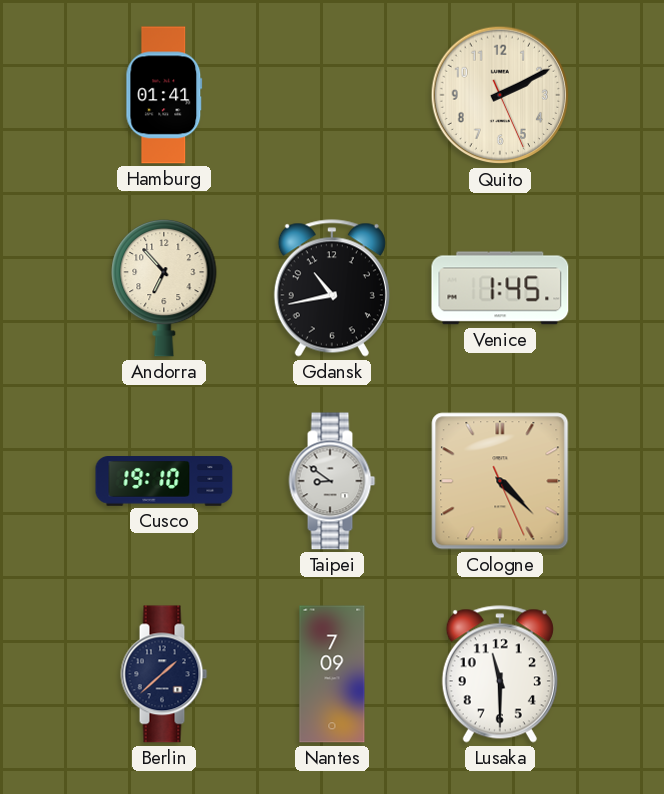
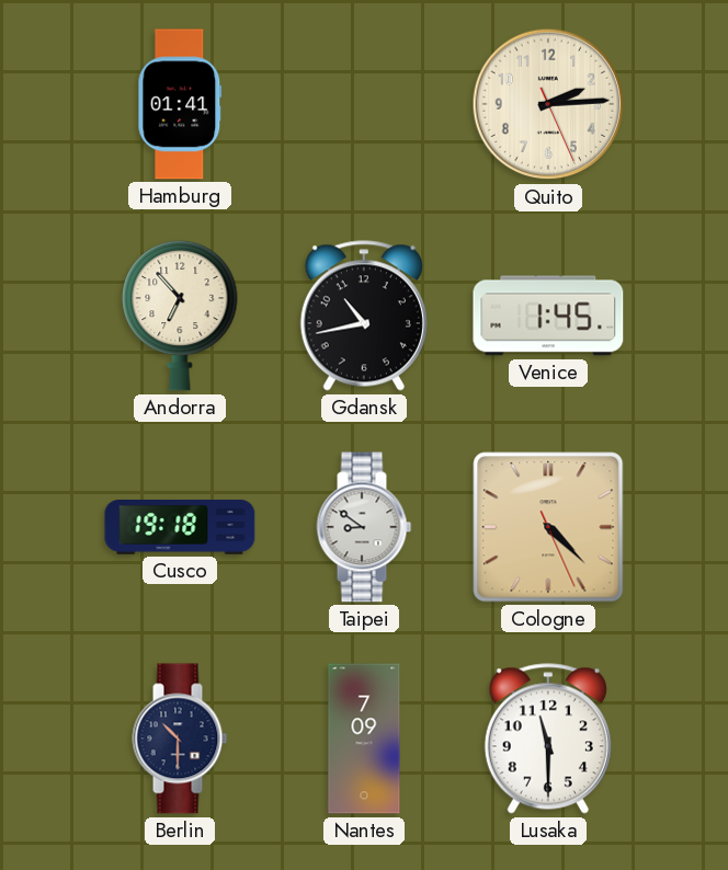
Quito: 2:10 -> 2:14 (548, 104)
Cusco: 19:10 -> 19:18 (180, 528)
Berlin: 1:38 -> 10:30 (180, 739)
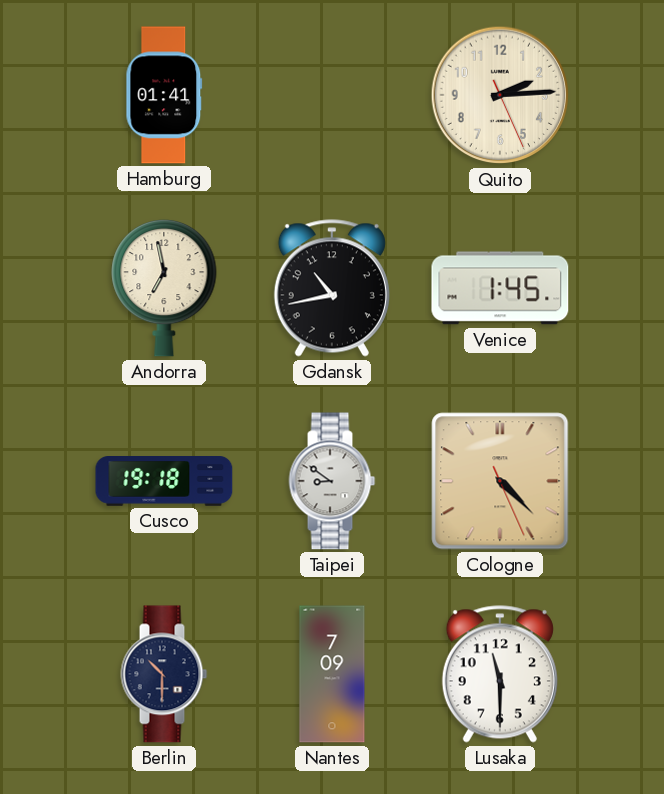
Andorra: 6:53 -> 6:58 (164, 288)
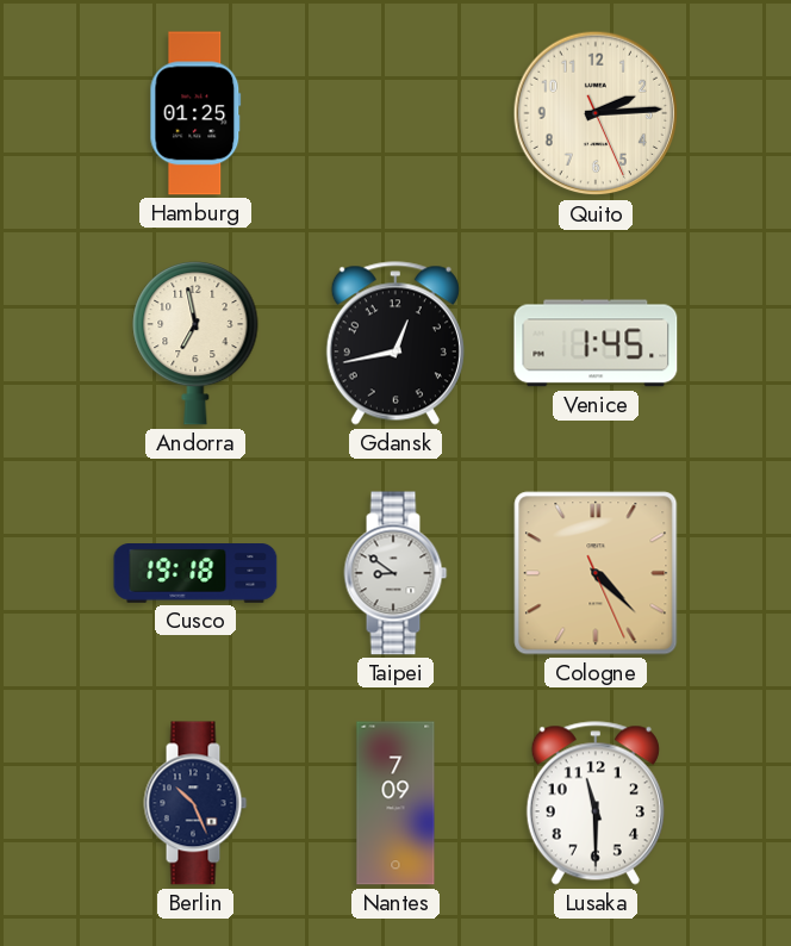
Hamburg: 01:41 -> 01:25 (195, 113)
Gdansk: 10:43 -> 12:43 (395, 343)
Berlin: 10:30 -> 10:26 (195, 803)
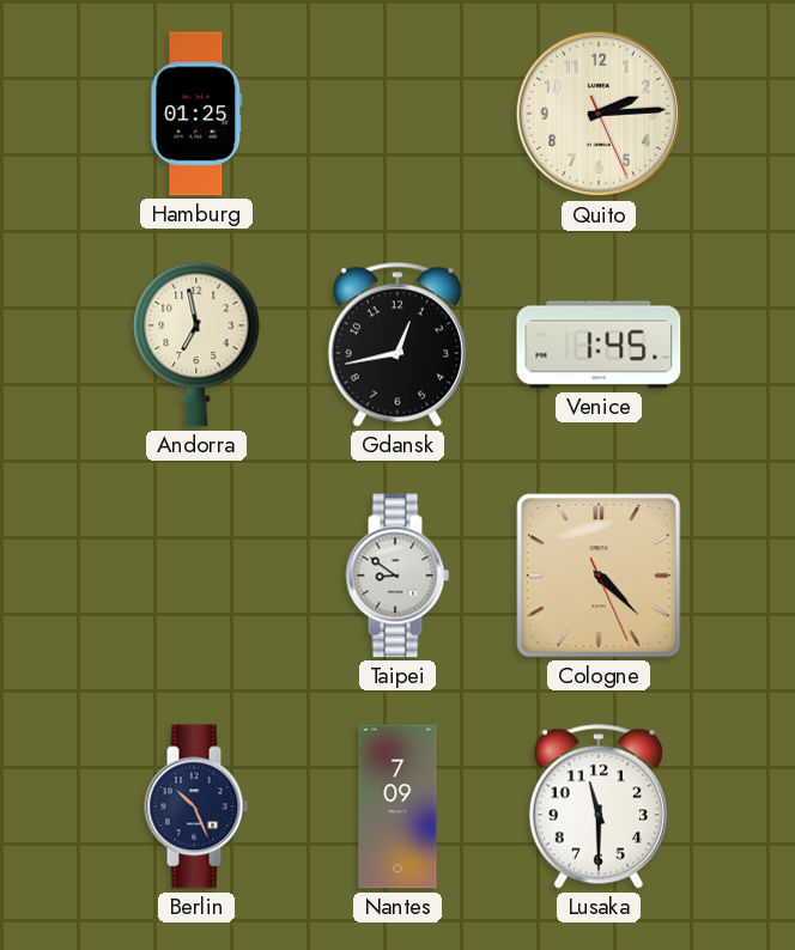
Cusco: 19:18 -> none (195, 574)
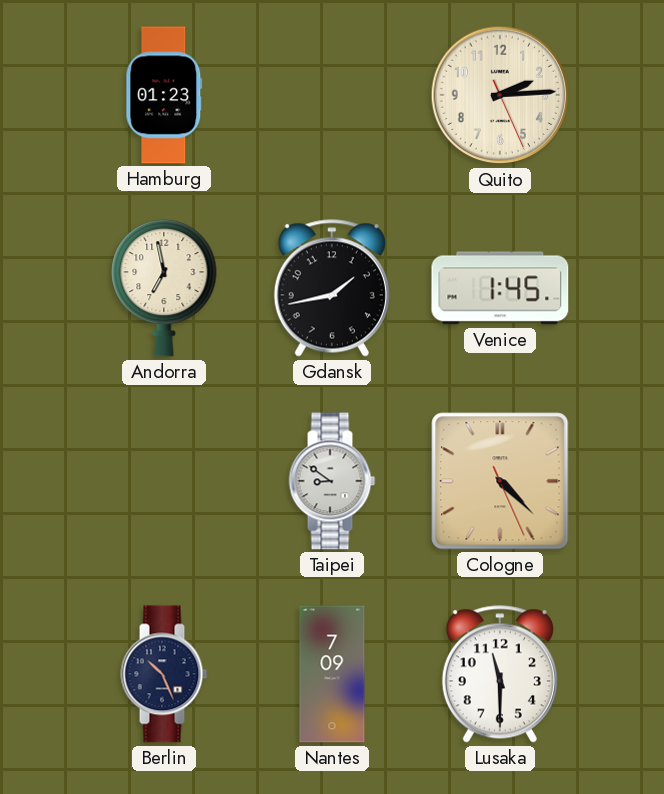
Hamburg: 01:25 -> 01:23 (164, 95)
Gdansk: 12:43 -> 1:43 (332, 288)
